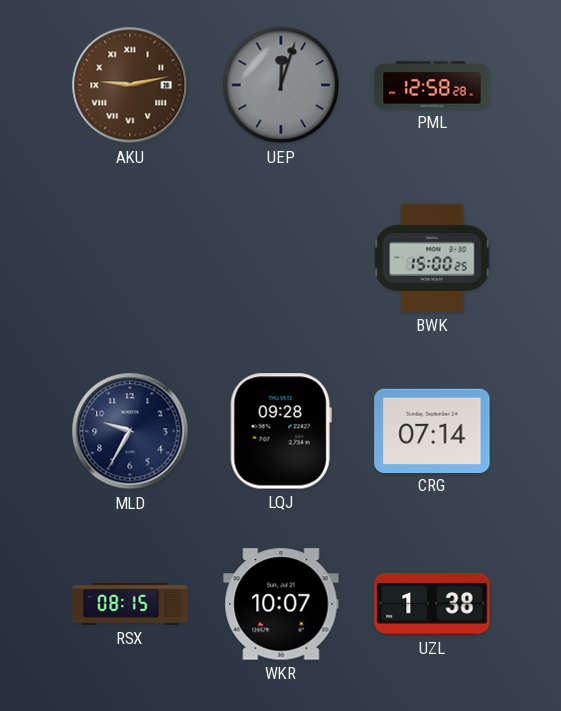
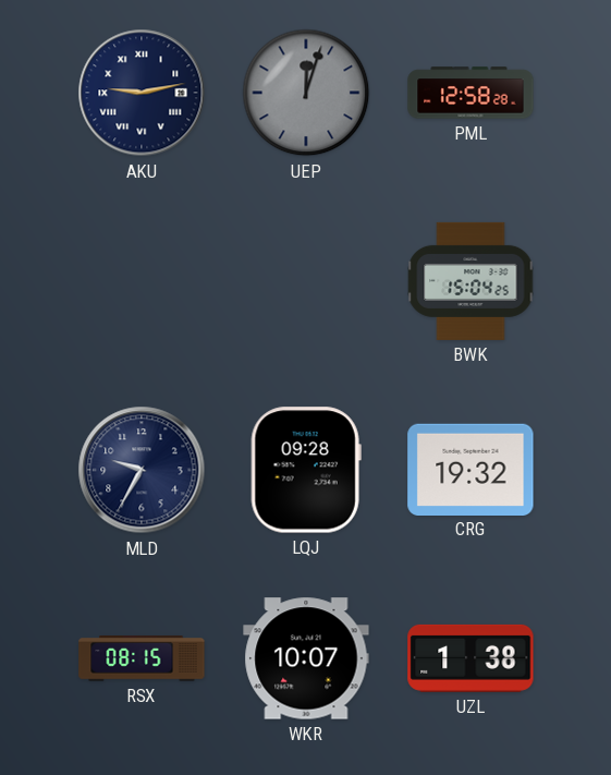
AKU dial: brown -> navy (142, 93)
BWK: 15:00 -> 15:04 (471, 281)
CRG: 07:14 -> 19:32 (471, 469)
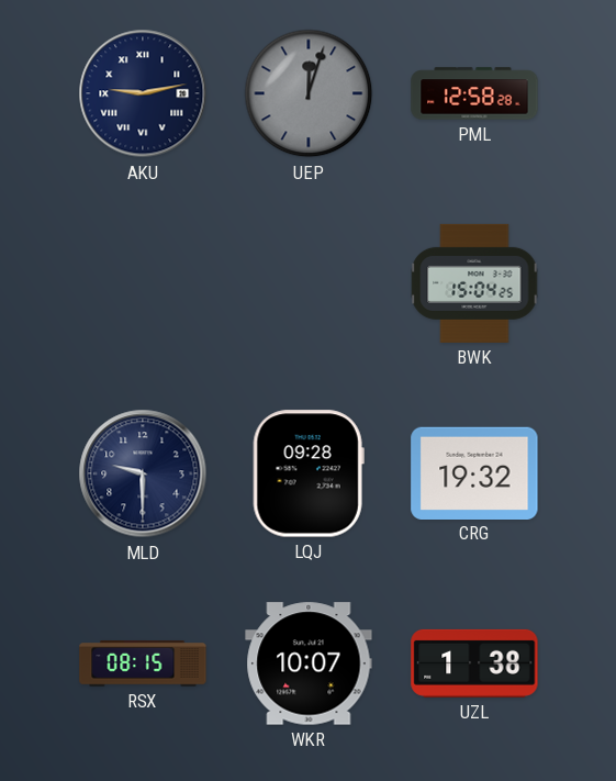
MLD: 9:35 -> 9:30 (143, 473)
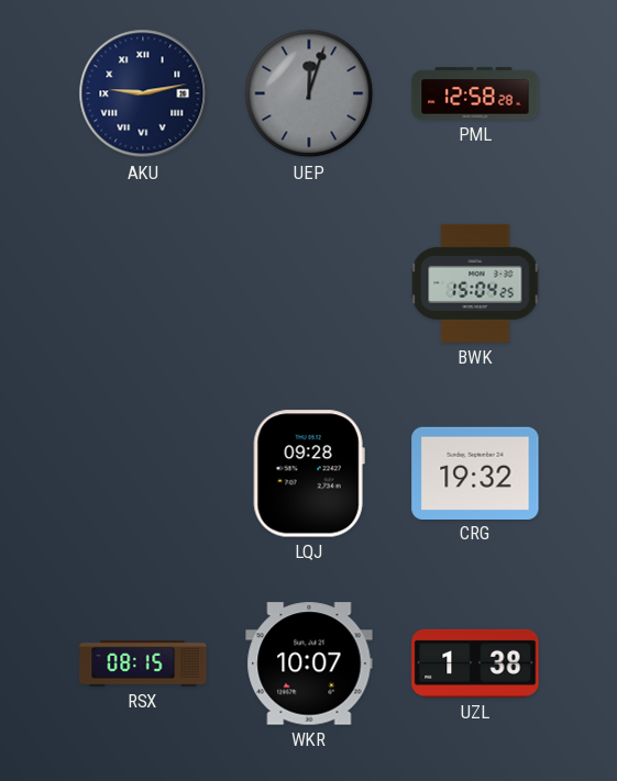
MLD: 9:30 -> none (143, 473)
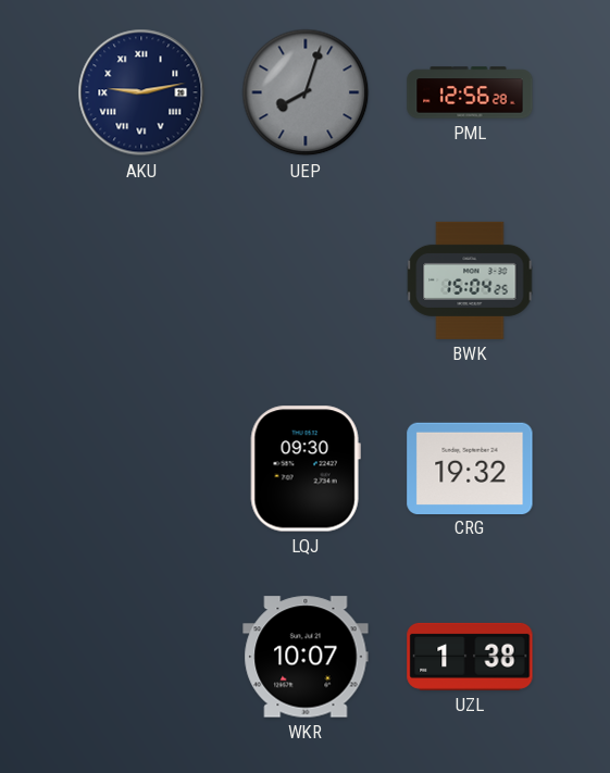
UEP: 12:03 -> 8:03 (306, 92)
PML: 12:58 -> 12:56 (470, 92)
LQJ: 09:28 -> 09:30 (306, 469)
RSX: 08:15 -> none (143, 663)
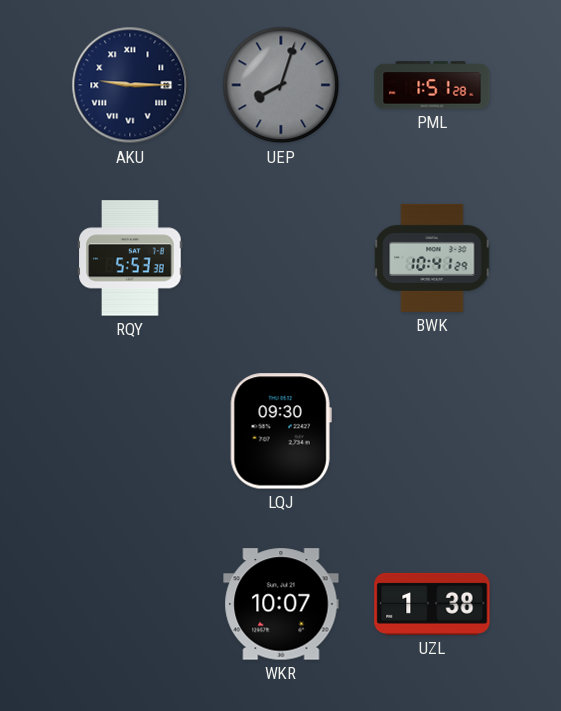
AKU: 9:13 -> 9:15 (130, 85)
PML: 12:56 -> 1:51 (432, 85)
RQY: none -> 5:53 (130, 258)
BWK: 15:04 -> 10:41 (432, 258)
CRG: 19:32 -> none (470, 467)
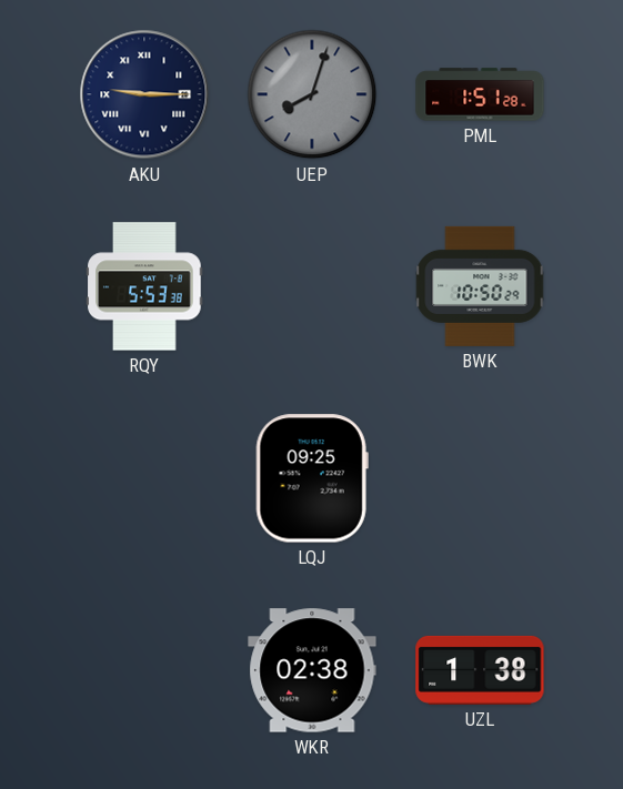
BWK: 10:41 -> 10:50 (480, 286)
LQJ: 09:30 -> 09:25 (312, 478)
WKR: 10:07 -> 02:38 (312, 670)
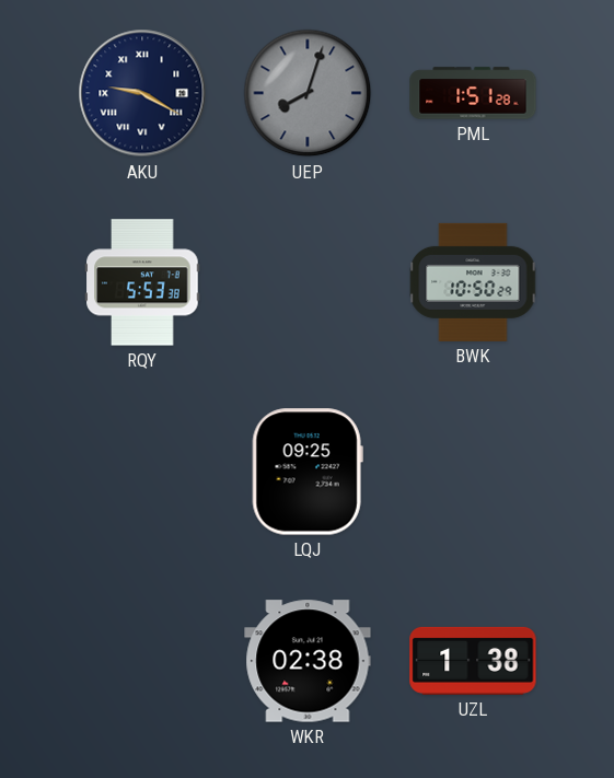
AKU: 9:15 -> 9:20 (142, 93)
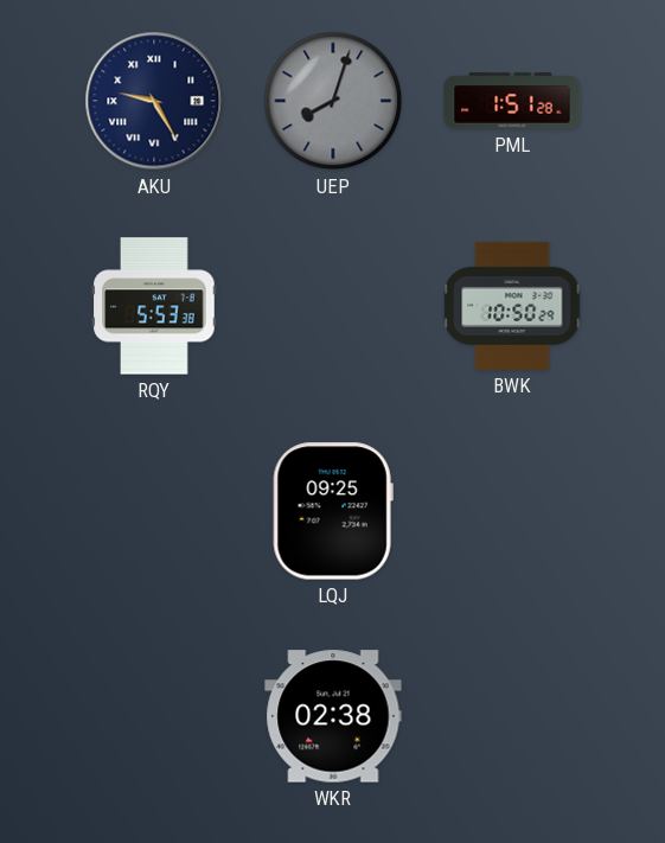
AKU: 9:20 -> 9:25 (154, 101)
UZL: 1:38 -> none (473, 661)
